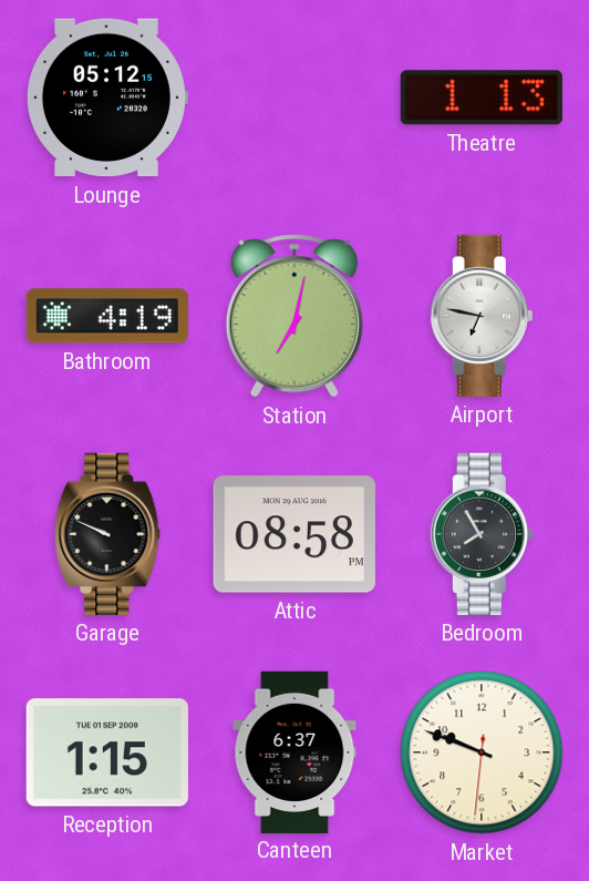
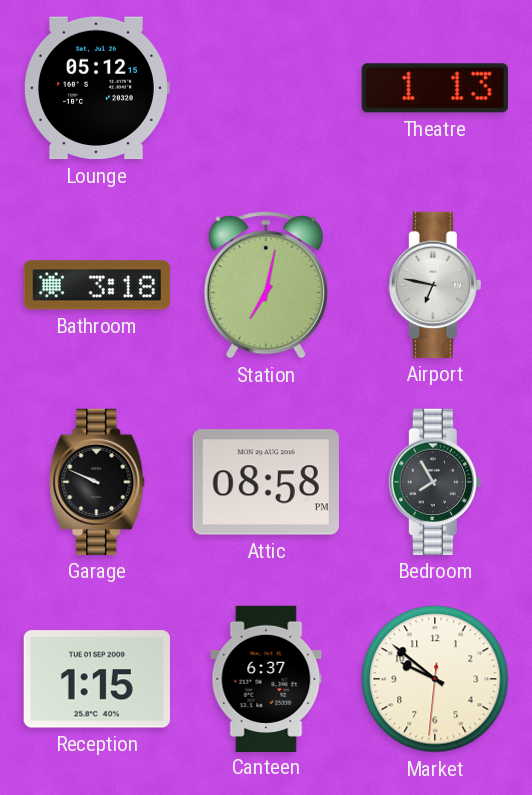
Bathroom: 4:19 -> 3:18 (97, 285)
Market: 9:48 -> 9:51 (435, 679)
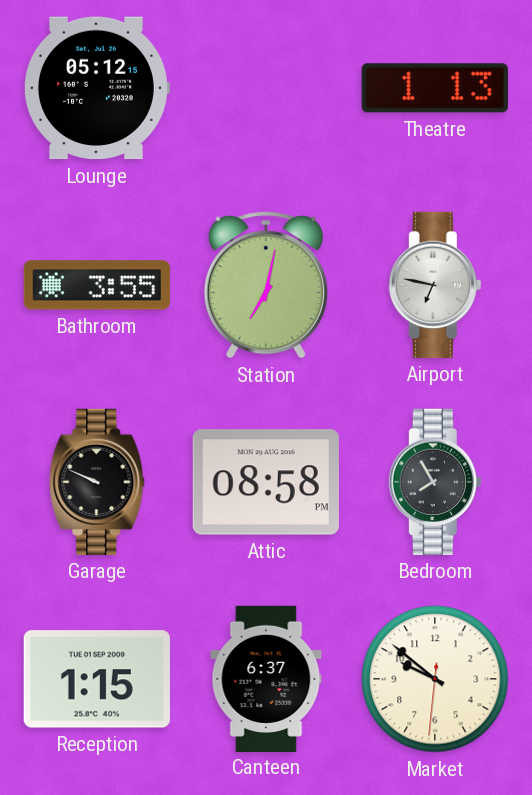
Bathroom: 3:18 -> 3:55 (97, 285)
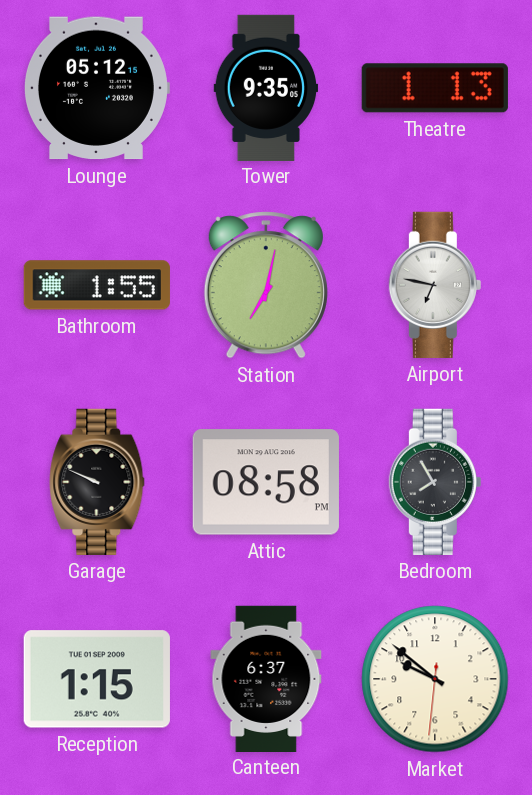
Tower: none -> 9:35 (266, 87)
Bathroom: 3:55 -> 1:55 (97, 285)
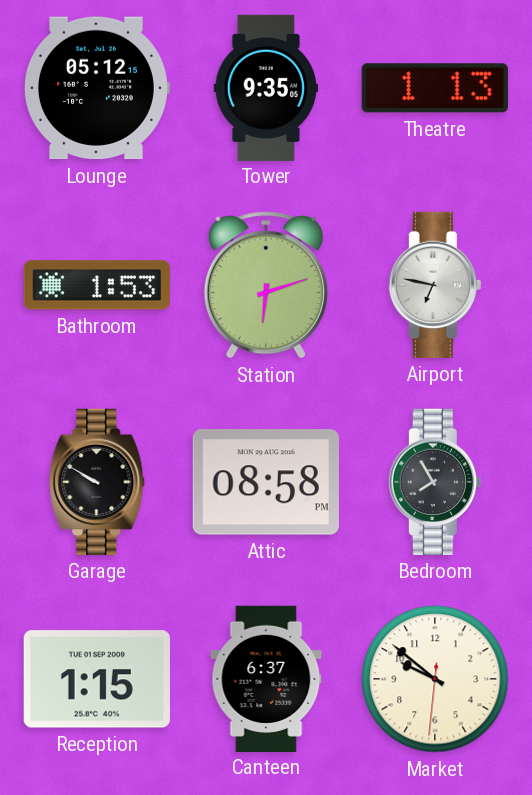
Bathroom: 1:55 -> 1:53 (97, 285)
Station: 7:02 -> 6:12 (266, 285)
Garage: 9:49 -> 9:50 (97, 482)
